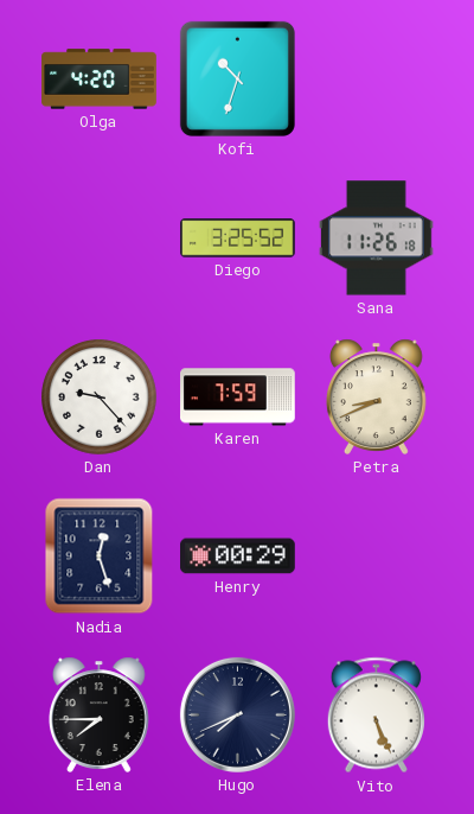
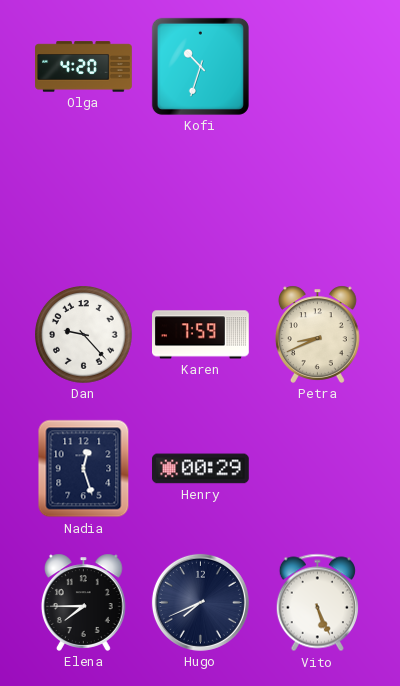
Diego: 3:25 -> none (238, 239)
Sana: 11:26 -> none (377, 239)
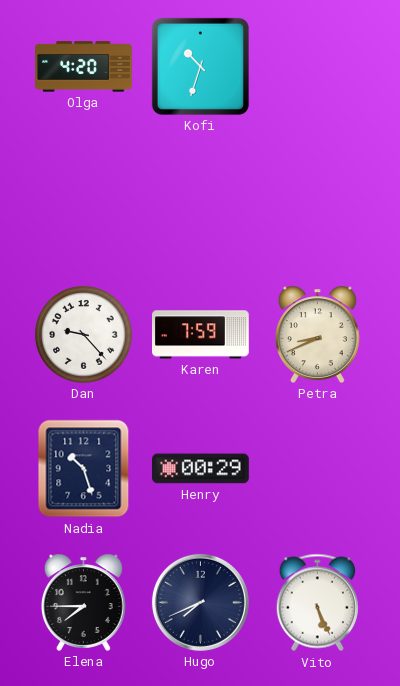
Nadia: 12:27 -> 10:27 (84, 469)
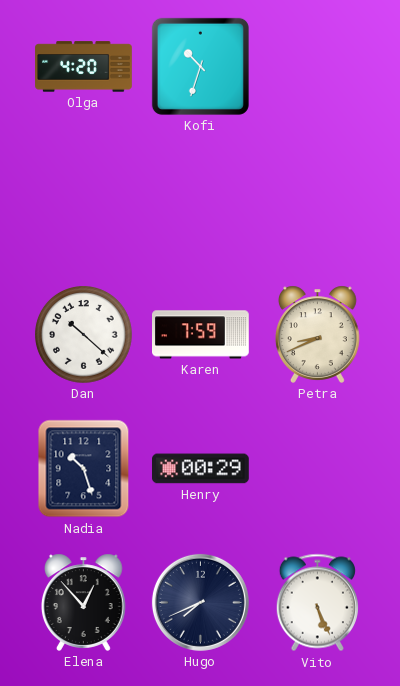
Dan: 9:23 -> 10:22 (84, 335)
Elena: 7:45 -> 12:53 (83, 602)
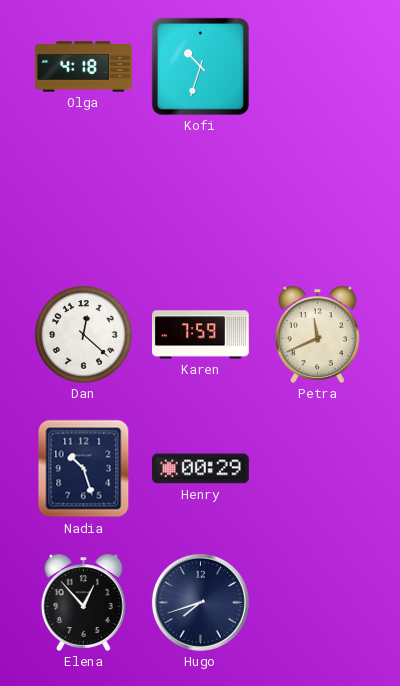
Olga: 4:20 -> 4:18 (84, 67)
Dan: 10:22 -> 12:22 (84, 335)
Petra: 8:41 -> 11:41 (317, 334)
Hugo: 7:41 -> 7:42 (200, 602)
Vito: 5:26 -> none (317, 603)
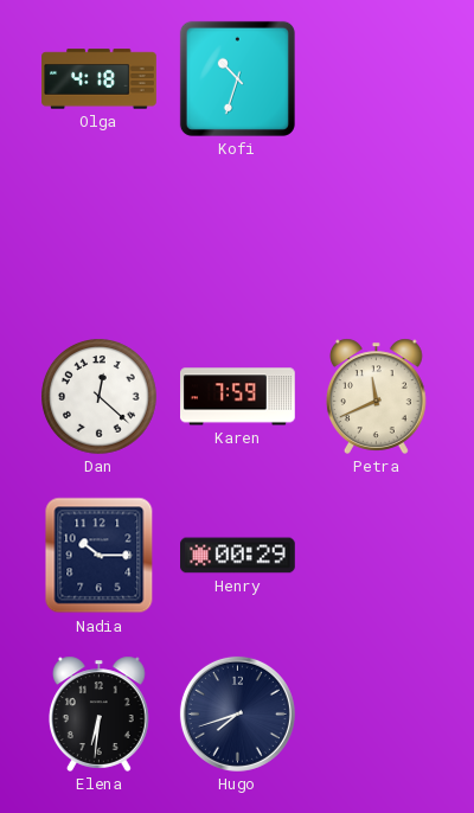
Nadia: 10:27 -> 10:15 (100, 556)
Elena: 12:53 -> 6:31 (98, 713)
